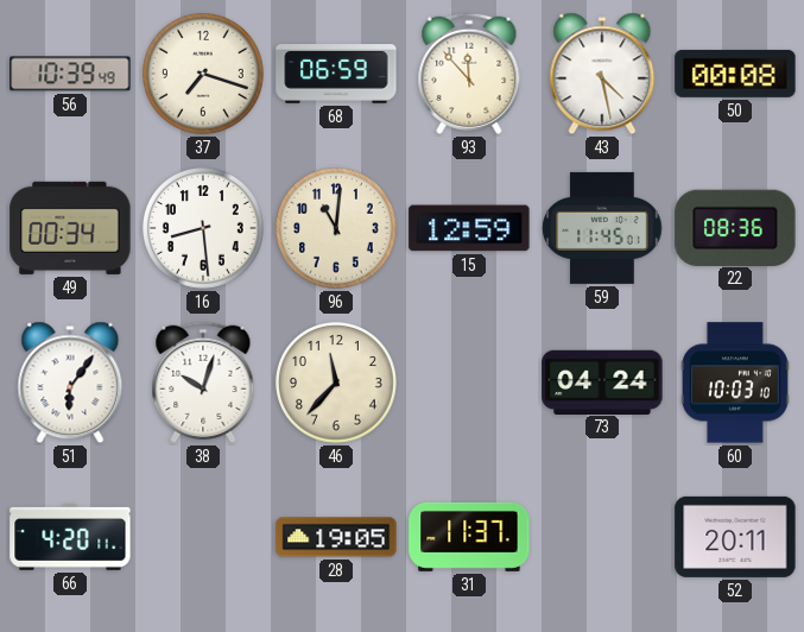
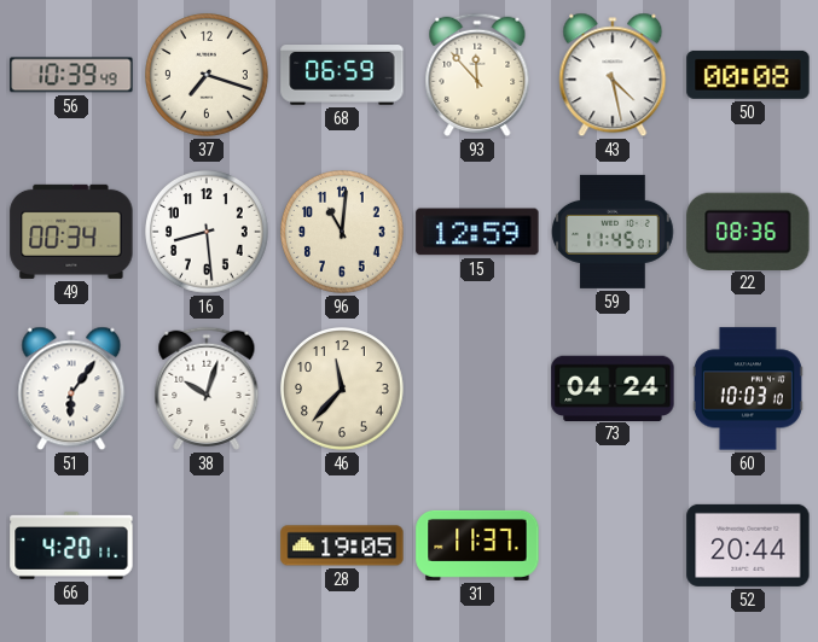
52: 20:11 -> 20:44 (748, 545)
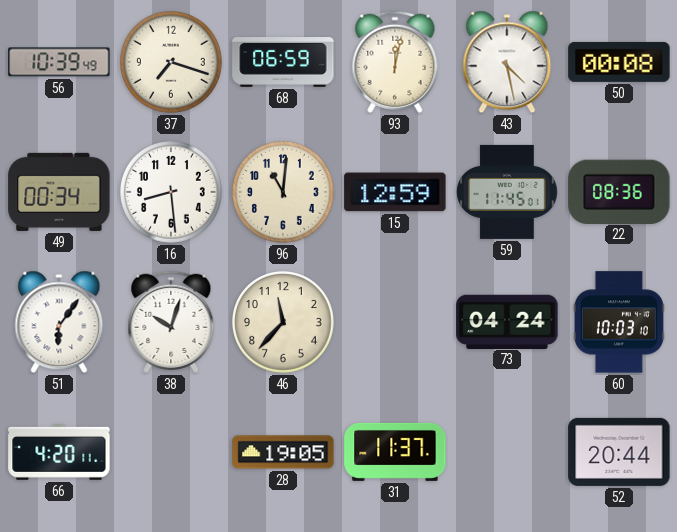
93: 11:53 -> 12:02 (395, 62)
